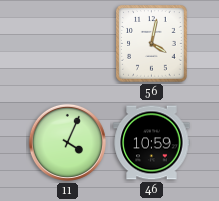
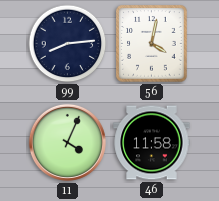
99: none -> 8:14 (68, 44)
46: 10:59 -> 11:58 (152, 143)
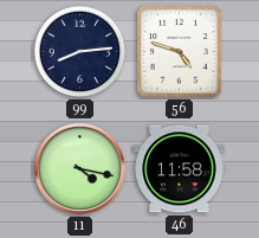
56: 4:02 -> 4:48 (180, 52)
11: 4:04 -> 4:17 (79, 168)
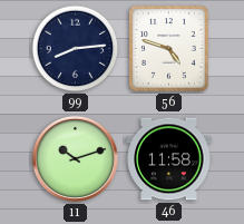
11: 4:17 -> 10:12 (75, 158)
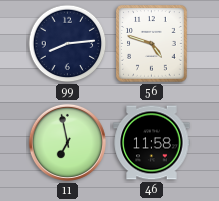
11: 10:12 -> 6:58 (67, 142)
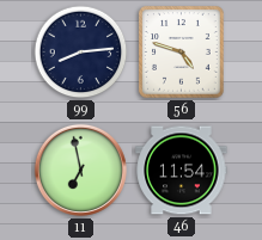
46: 11:58 -> 11:54 (182, 171)
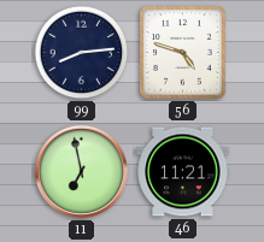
46: 11:54 -> 11:21 (183, 172)
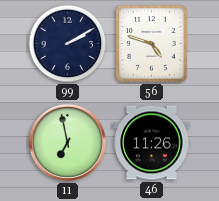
99: 8:14 -> 2:10 (68, 44)
46: 11:21 -> 11:26 (152, 143)
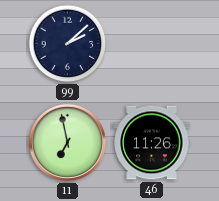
99: 2:10 -> 2:08 (68, 44)
56: 4:48 -> none (152, 44)
